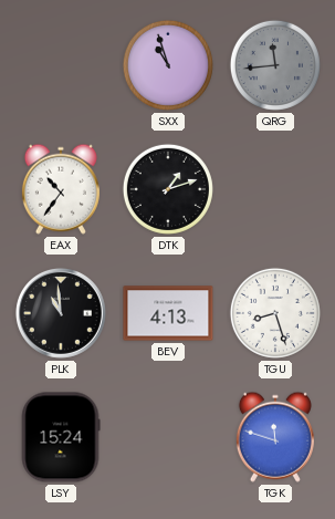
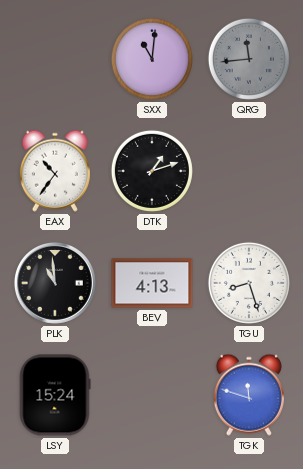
SXX: 10:57 -> 11:01 (152, 59)
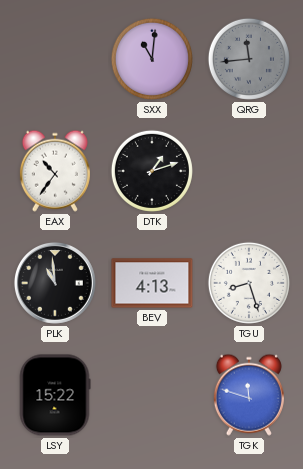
LSY: 15:24 -> 15:22 (55, 395)
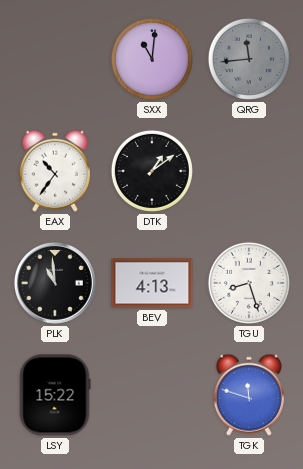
DTK: 1:12 -> 1:09 (152, 171)
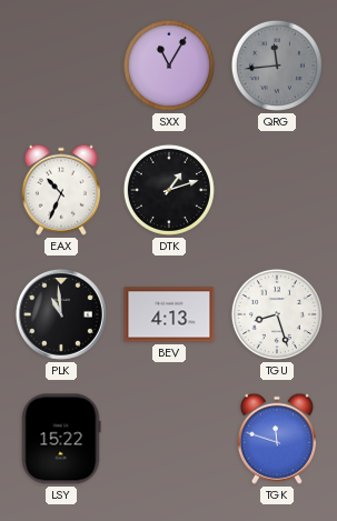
SXX: 11:01 -> 11:05 (169, 66)
EAX: 10:36 -> 10:34 (61, 190)
DTK: 1:09 -> 1:12 (169, 190)
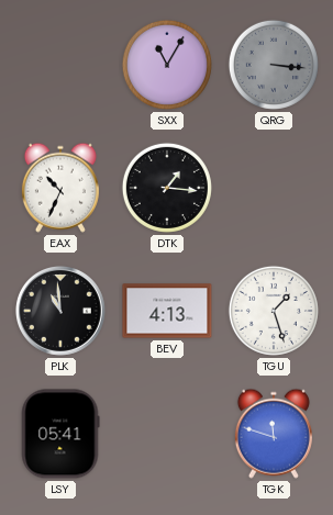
QRG: 11:44 -> 3:16 (274, 65)
DTK: 1:12 -> 1:16 (167, 188)
TGU: 8:27 -> 1:27 (274, 311)
LSY: 15:22 -> 05:41 (60, 434)
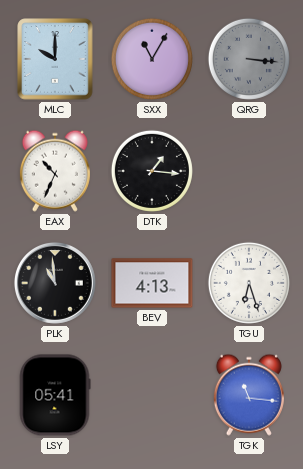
MLC: none -> 10:00 (55, 59)
TGU: 1:27 -> 6:27 (249, 283)
TGK: 11:48 -> 11:16 (249, 395)
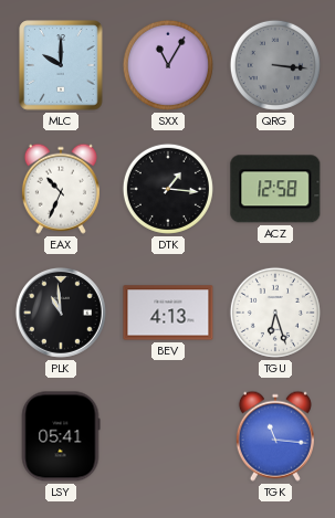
ACZ: none -> 12:58 (275, 189)
